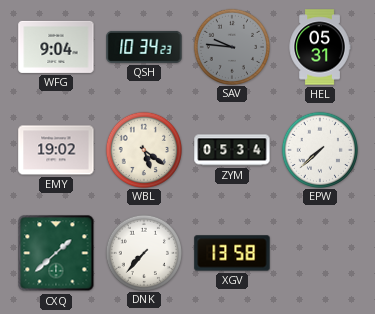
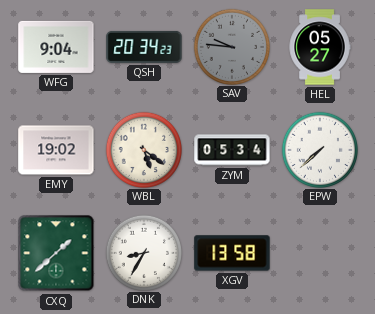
QSH: 10:34 -> 20:34 (144, 47)
HEL: 05:31 -> 05:27 (320, 47)
DNK: 7:37 -> 8:35 (143, 252)
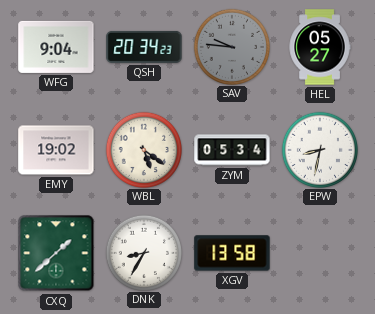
EPW: 7:38 -> 8:32 (319, 149)
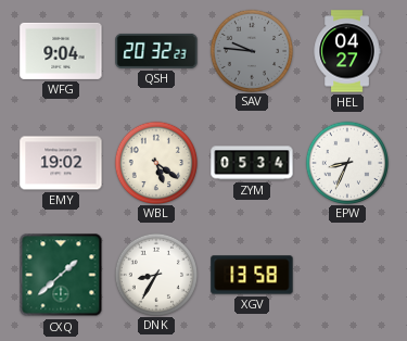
QSH: 20:34 -> 20:32 (156, 51)
HEL: 05:27 -> 04:27 (347, 51)
EPW: 8:32 -> 8:34 (346, 162)
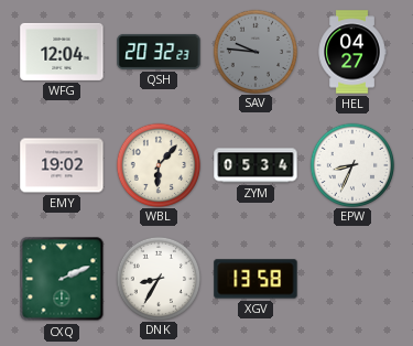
WFG: 9:04 -> 12:04 (62, 52)
WBL: 5:21 -> 6:07 (157, 164)
CXQ: 1:38 -> 2:11 (62, 279)
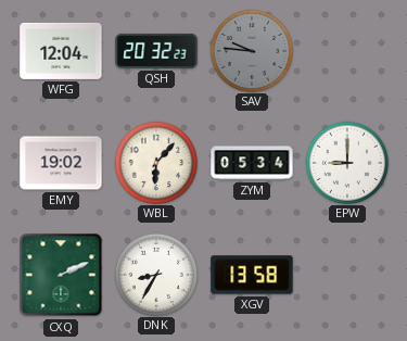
HEL: 04:27 -> none (352, 52)
EPW: 8:34 -> 9:00 (346, 162)
